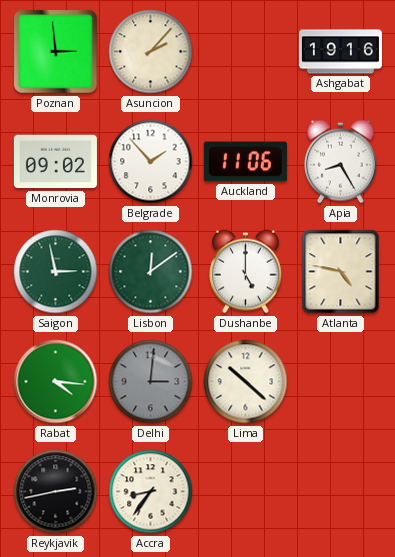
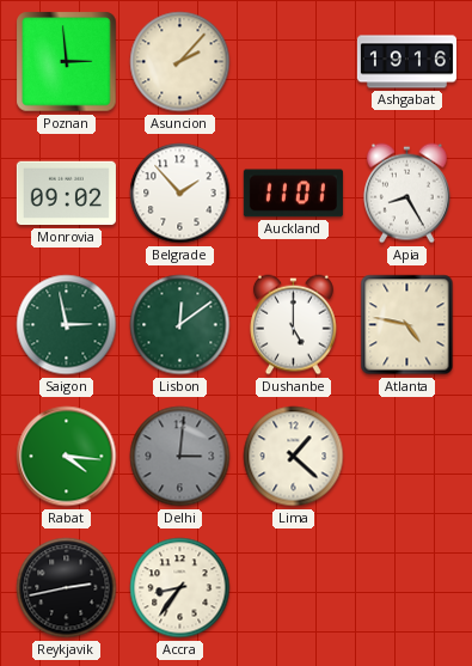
Auckland: 11:06 -> 11:01 (293, 194)
Lima: 10:22 -> 1:22 (294, 457)
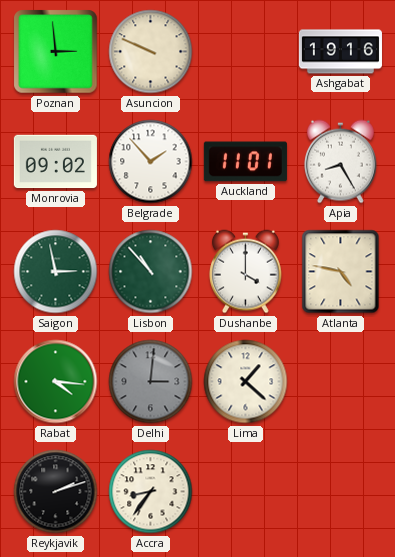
Asuncion: 2:07 -> 9:49 (151, 52)
Lisbon: 12:09 -> 10:53 (151, 272)
Dushanbe: 5:00 -> 4:00 (245, 272)
Reykjavik: 2:43 -> 2:12 (56, 492)
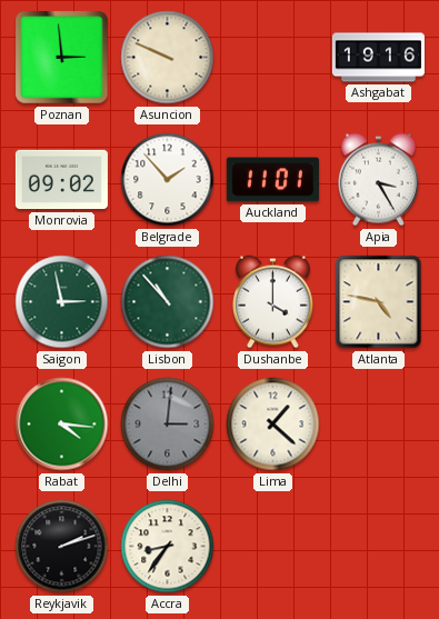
Apia: 8:25 -> 3:25 (378, 180)
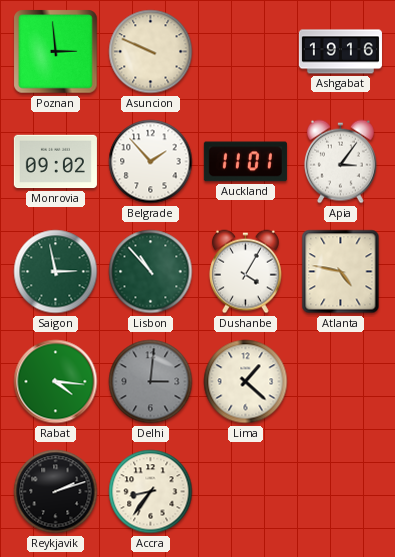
Apia: 3:25 -> 3:06 (340, 162)
Dushanbe: 4:00 -> 4:05 (245, 272)
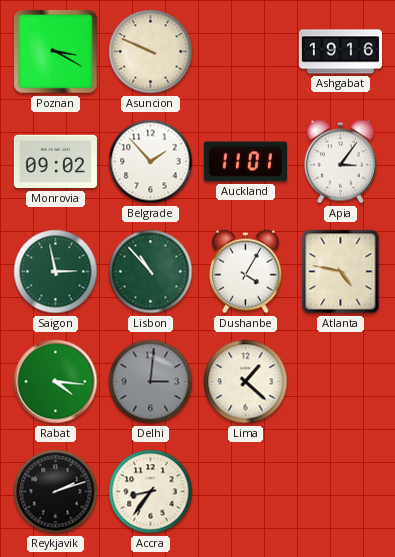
Poznan: 2:59 -> 3:20 (56, 52)
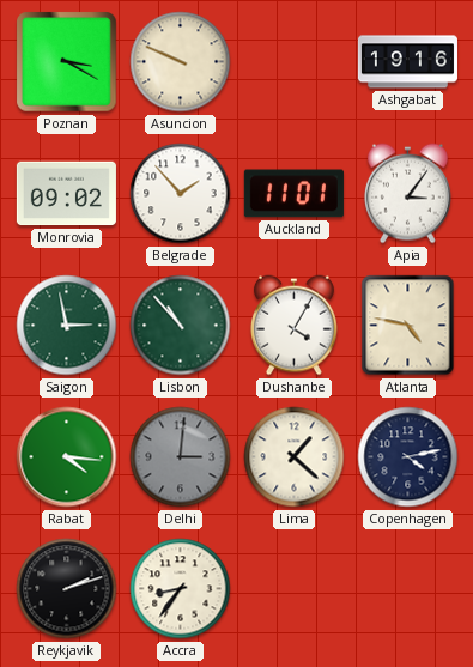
Copenhagen: none -> 4:13 (408, 457)
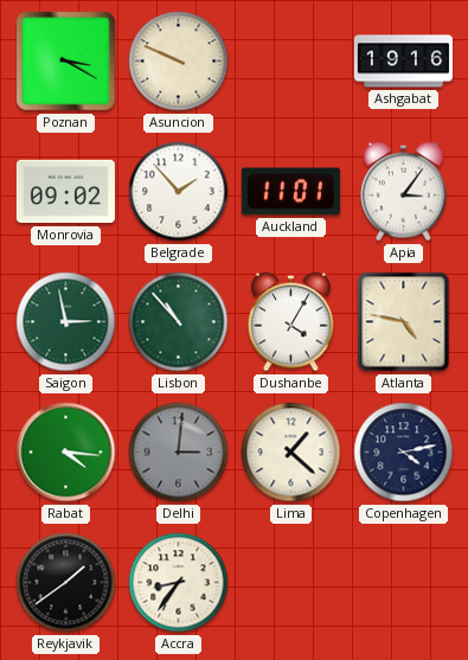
Reykjavik: 2:12 -> 1:39 (66, 583)
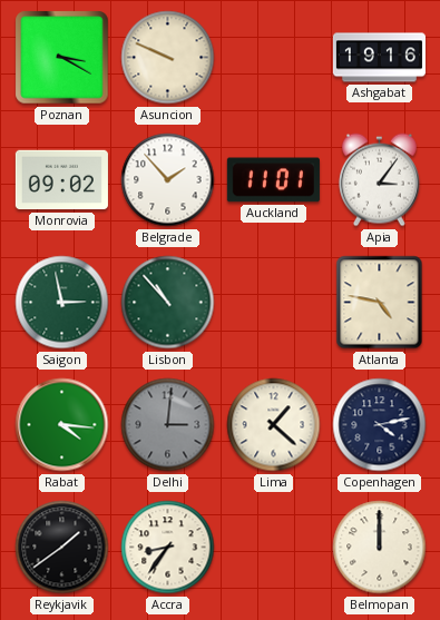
Dushanbe: 4:05 -> none (290, 322)
Belmopan: none -> 12:00 (380, 548)
